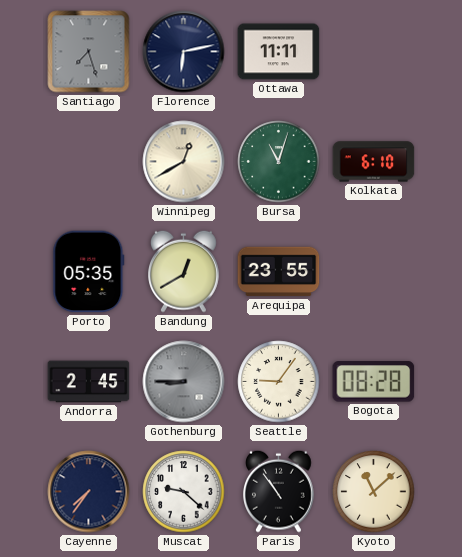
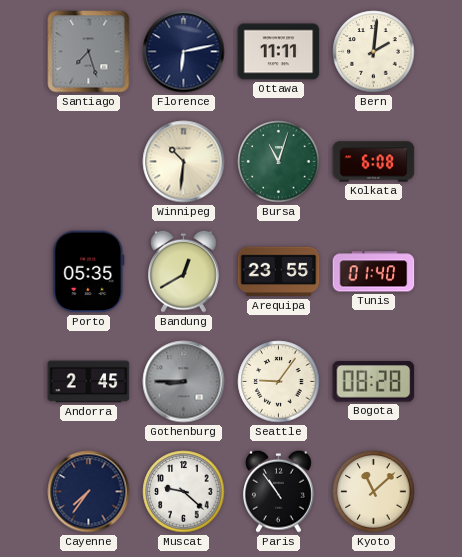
Bern: none -> 2:01 (374, 52)
Winnipeg: 12:40 -> 10:31 (184, 162)
Kolkata: 6:10 -> 6:08 (374, 162)
Tunis: none -> 01:40 (374, 272)
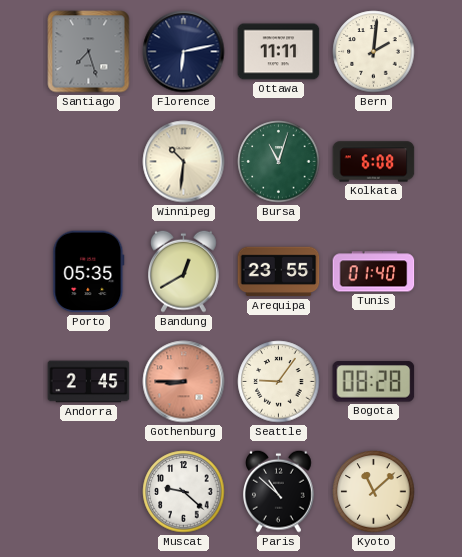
Gothenburg dial: grey -> salmon (184, 382)
Cayenne: 7:36 -> none (89, 492)
Paris: 10:54 -> 10:52 (279, 491)
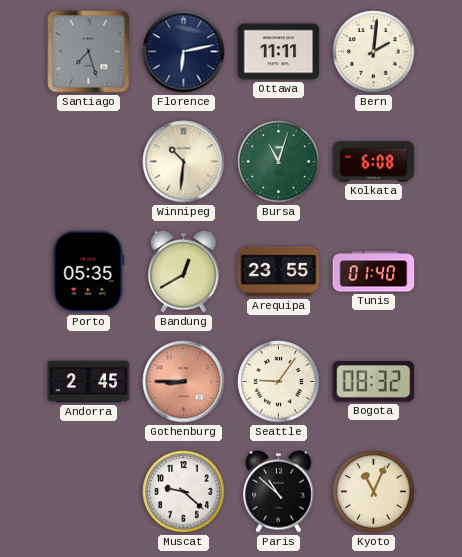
Bogota: 08:28 -> 08:32 (374, 382)
Kyoto: 11:08 -> 11:04 (374, 492)
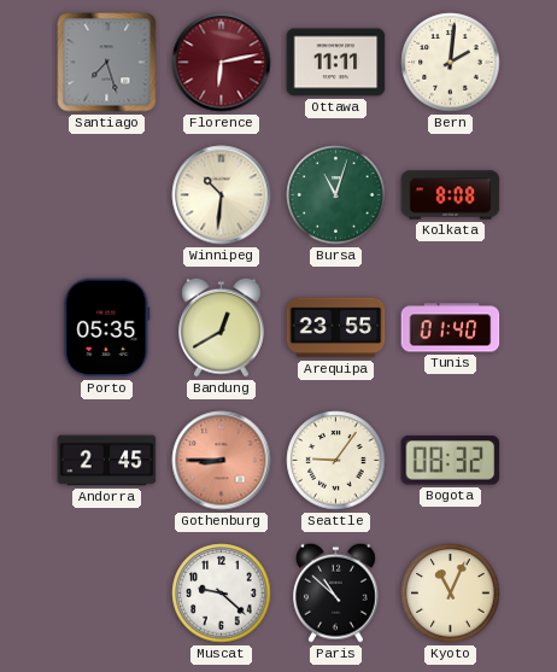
Florence dial: navy -> burgundy (222, 63)
Kolkata: 6:08 -> 8:08 (451, 195)
